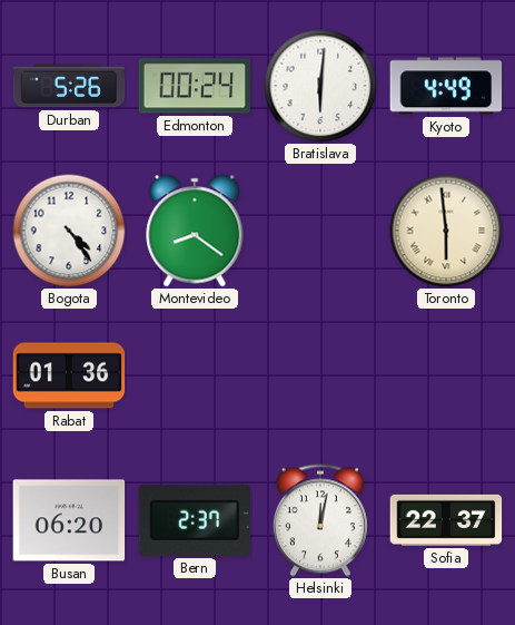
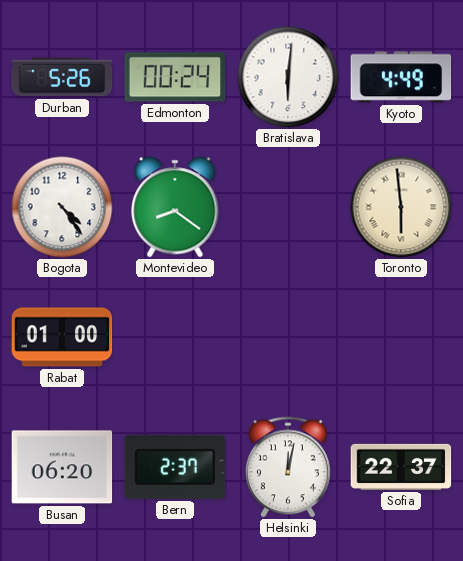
Rabat: 01:36 -> 01:00 (62, 337)
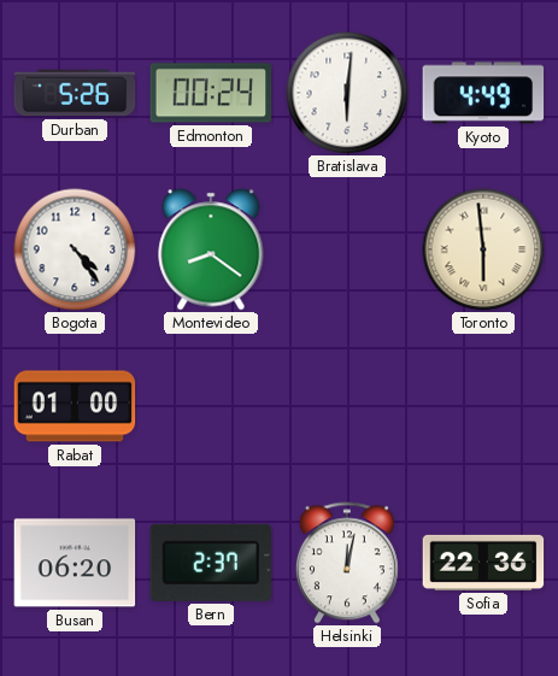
Sofia: 22:37 -> 22:36 (483, 563)
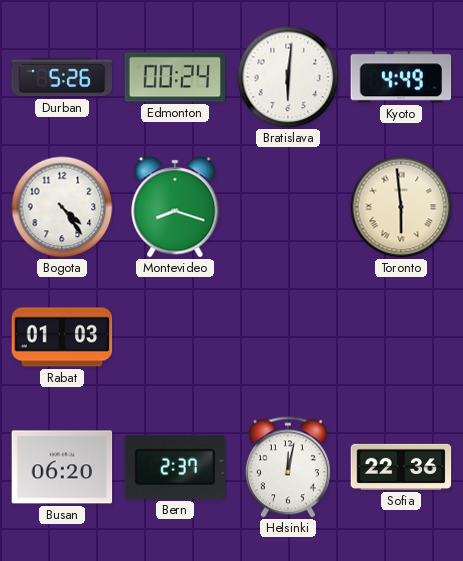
Montevideo: 8:21 -> 8:18 (175, 207)
Rabat: 01:00 -> 01:03 (62, 337)
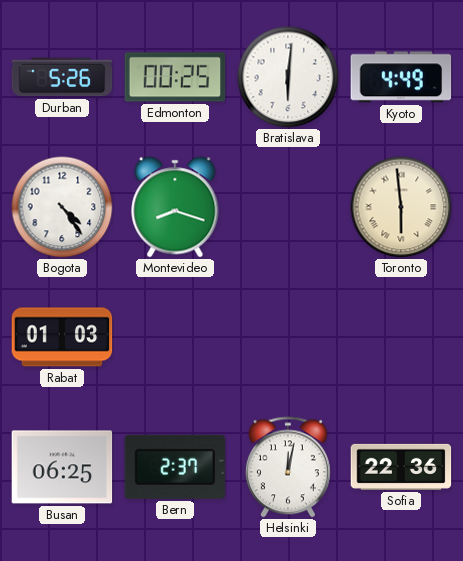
Edmonton: 00:24 -> 00:25 (175, 77)
Busan: 06:20 -> 06:25 (62, 467)
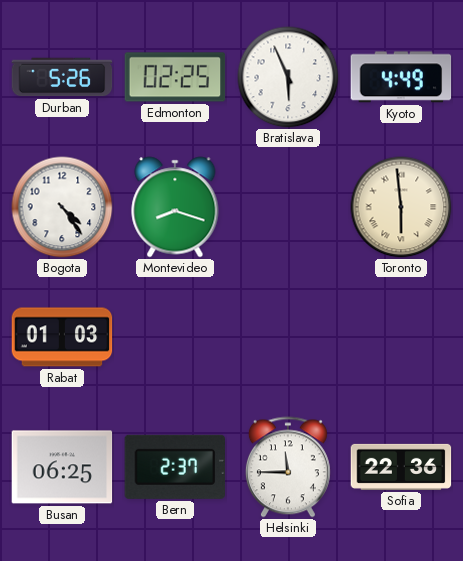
Edmonton: 00:25 -> 02:25 (175, 77)
Bratislava: 6:01 -> 5:56 (288, 77)
Helsinki: 12:02 -> 11:45 (288, 467)
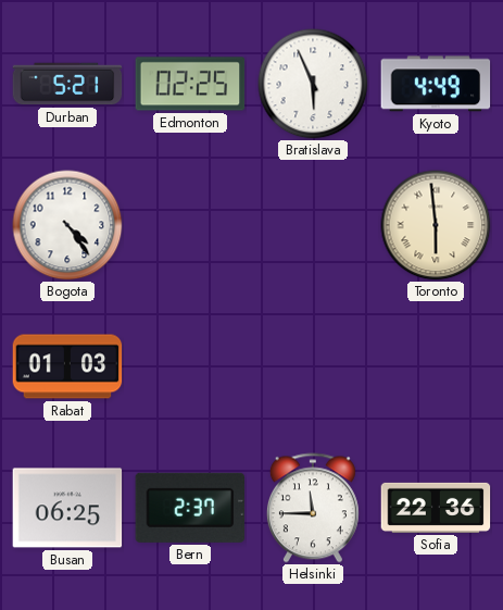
Durban: 5:26 -> 5:21 (67, 84)
Montevideo: 8:18 -> none (175, 207)
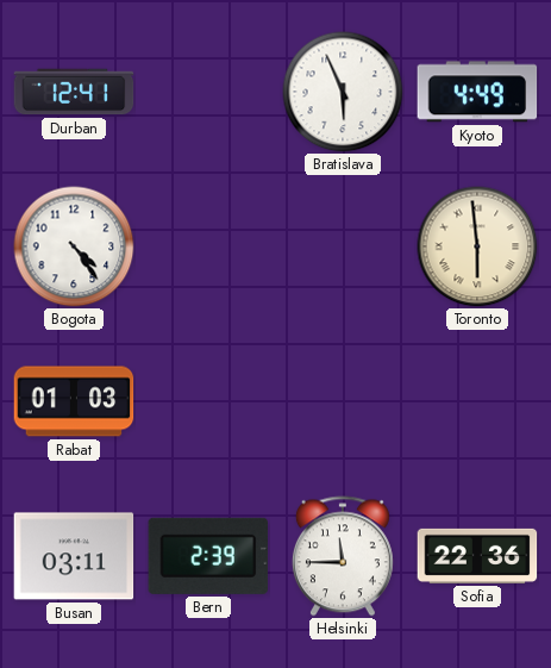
Durban: 5:21 -> 12:41 (74, 92)
Edmonton: 02:25 -> none (190, 84)
Busan: 06:25 -> 03:11 (74, 556)
Bern: 2:37 -> 2:39 (208, 556)
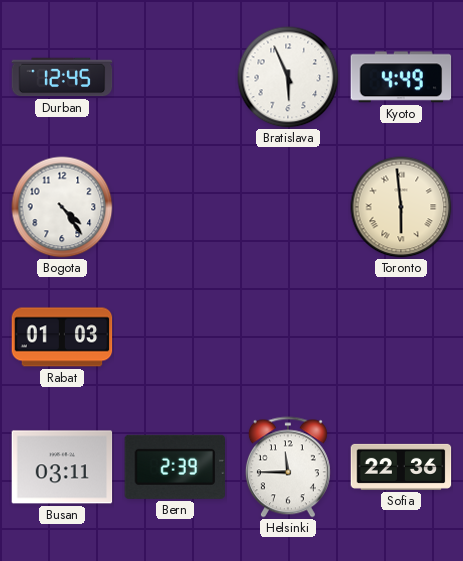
Durban: 12:41 -> 12:45 (62, 77)
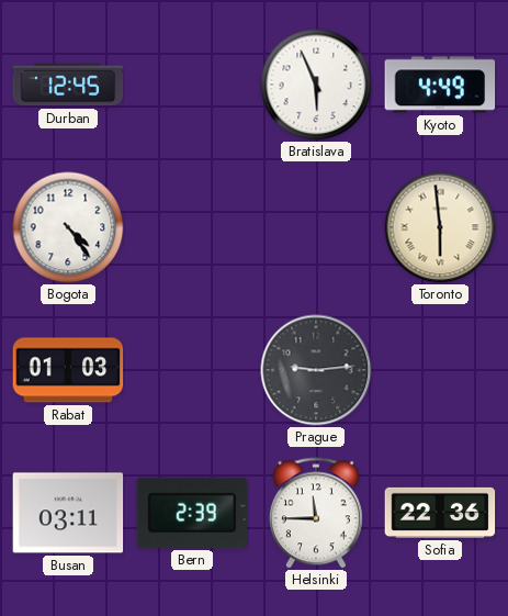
Prague: none -> 9:14 (316, 370)
